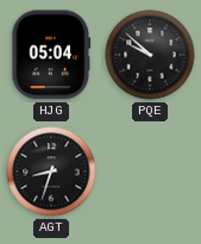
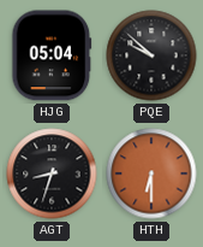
HTH: none -> 6:30 (151, 174)
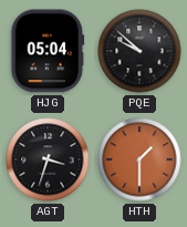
AGT: 8:33 -> 3:33 (48, 159)
HTH: 6:30 -> 1:30 (139, 159)
